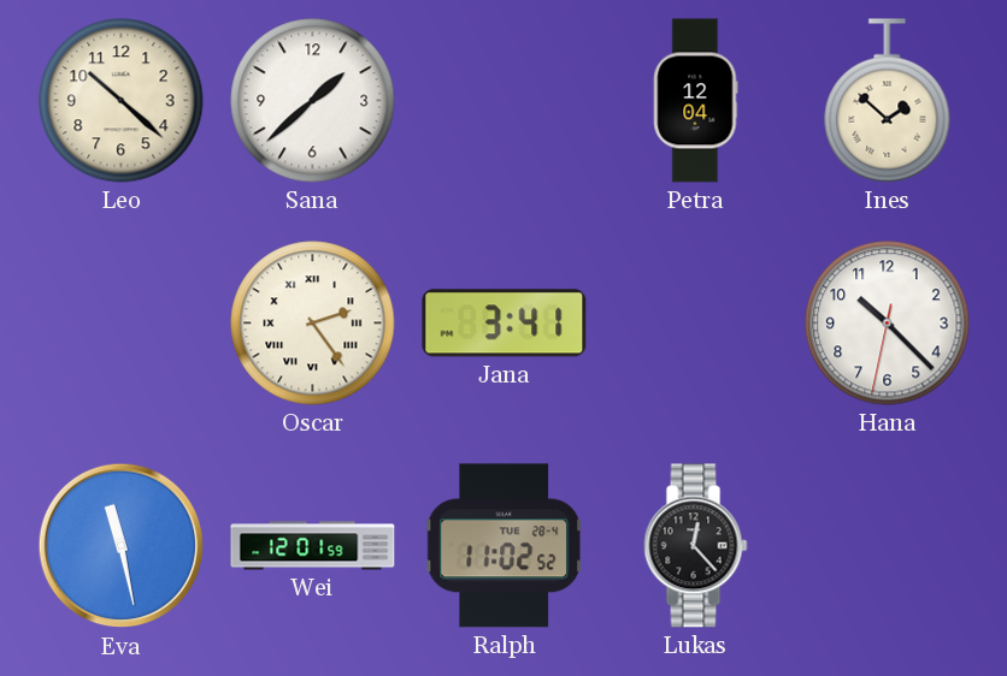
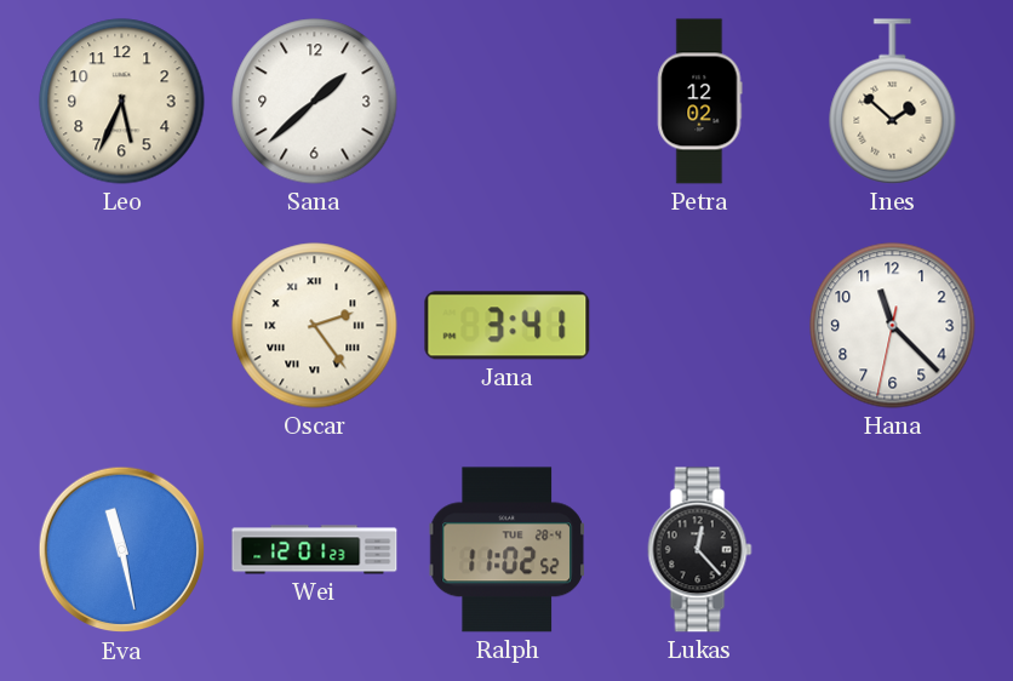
Leo: 10:22 -> 5:34 (122, 102)
Petra: 12:04 -> 12:02 (700, 102)
Hana: 10:22 -> 11:22 (893, 326)
Wei: 12:01:59 -> 12:01:23 (315, 550)
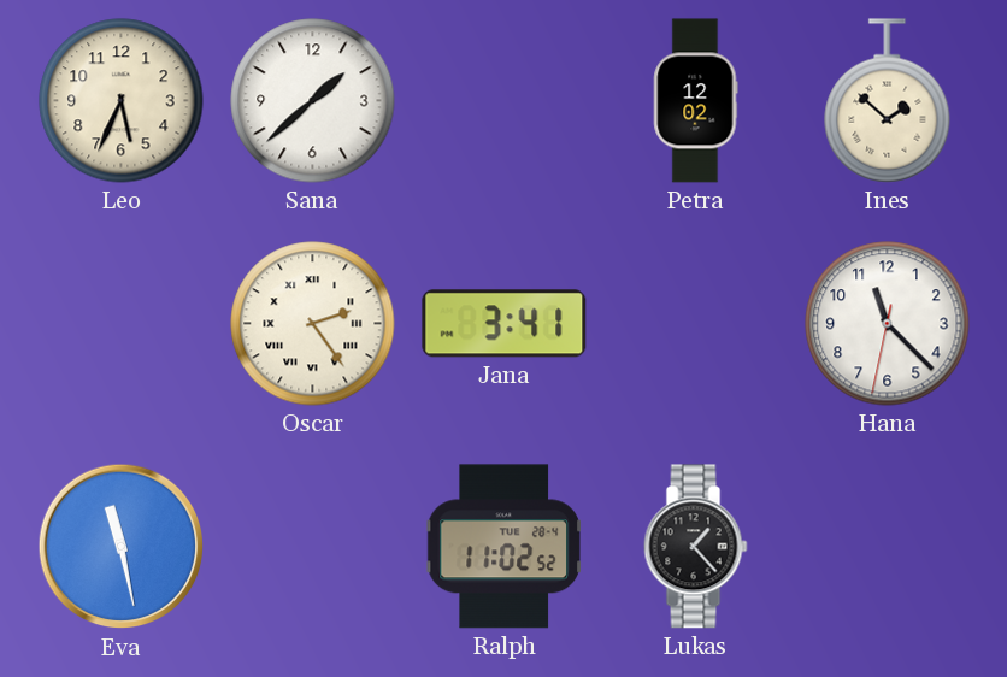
Wei: 12:01 -> none (315, 550)
Lukas: 12:23 -> 1:23 (696, 547)
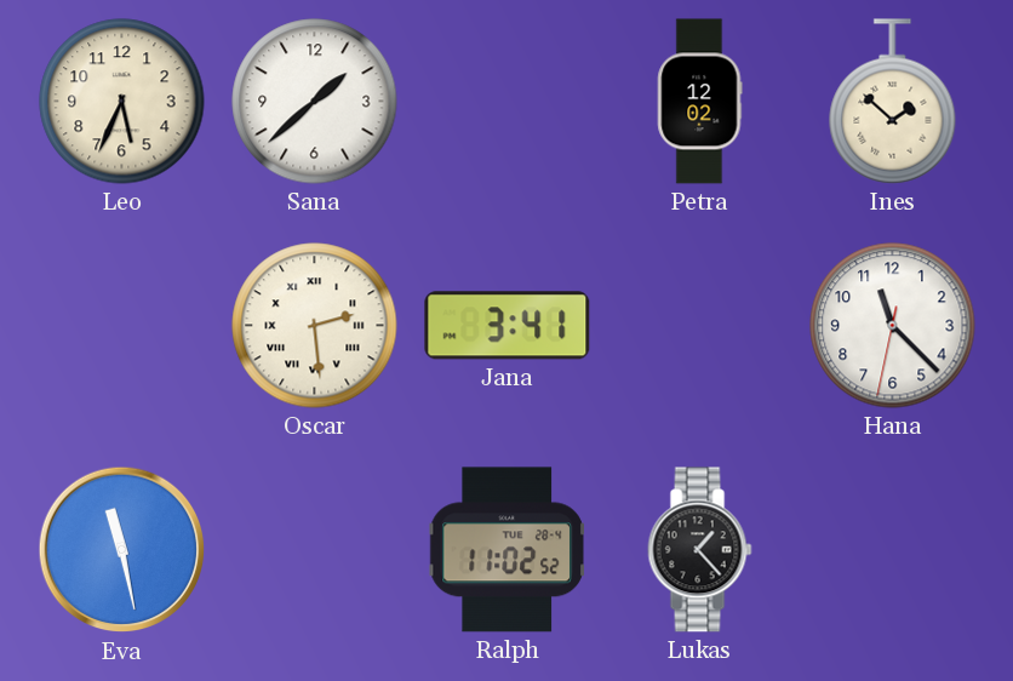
Oscar: 2:24 -> 2:29 (315, 326)
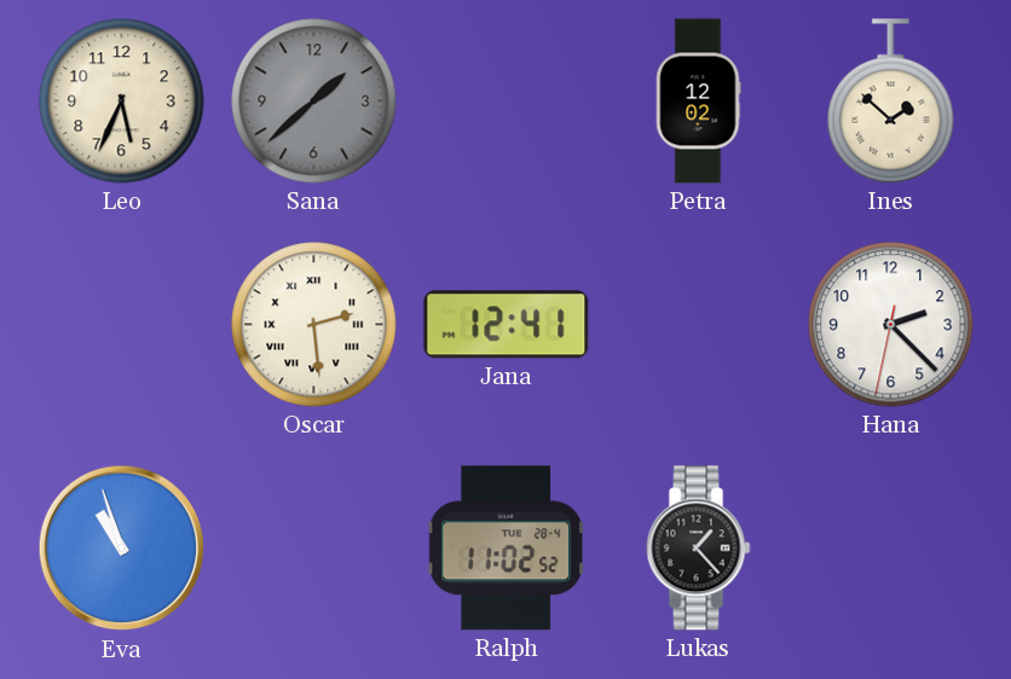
Sana dial: white -> grey (314, 101)
Jana: 3:41 -> 12:41 (507, 325)
Hana: 11:22 -> 2:22 (891, 325)
Eva: 11:28 -> 10:57 (122, 549)
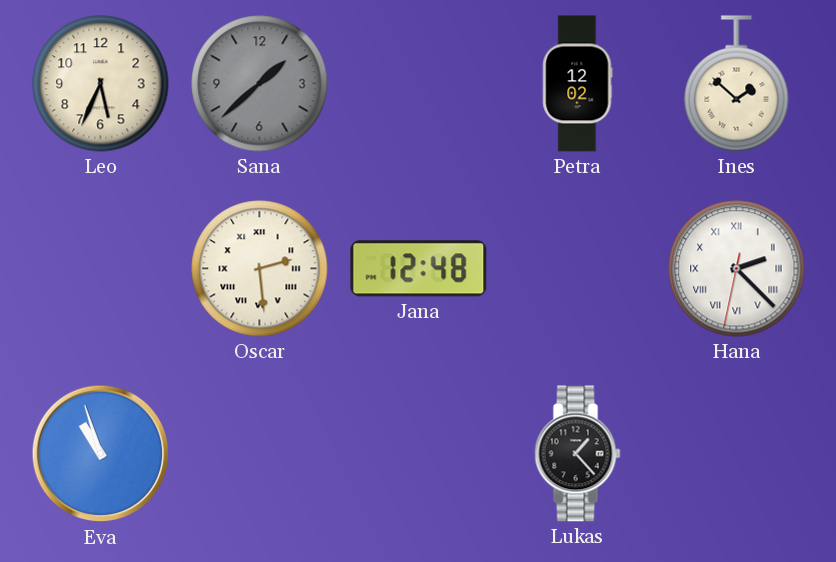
Jana: 12:41 -> 12:48 (419, 269)
Hana numerals: Arabic -> Roman (737, 269)
Ralph: 11:02 -> none (505, 549)
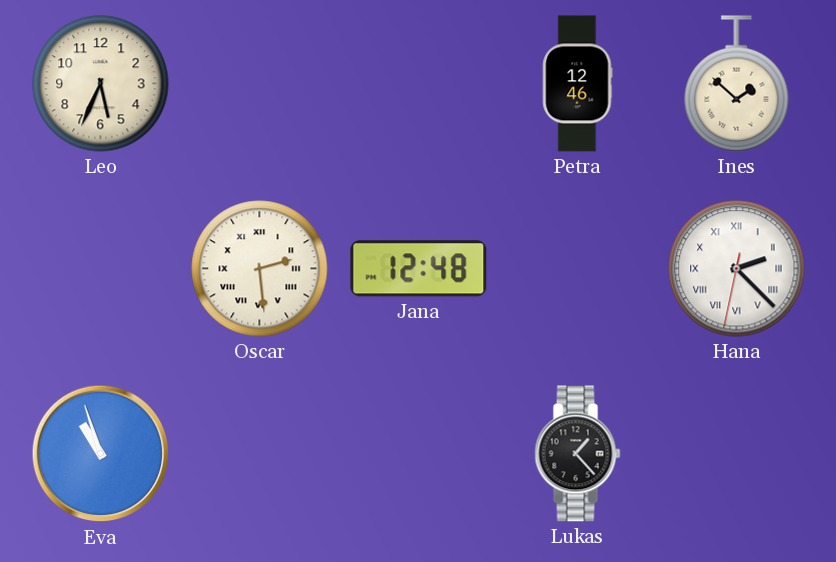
Sana: 1:38 -> none (260, 84)
Petra: 12:02 -> 12:46 (578, 84)
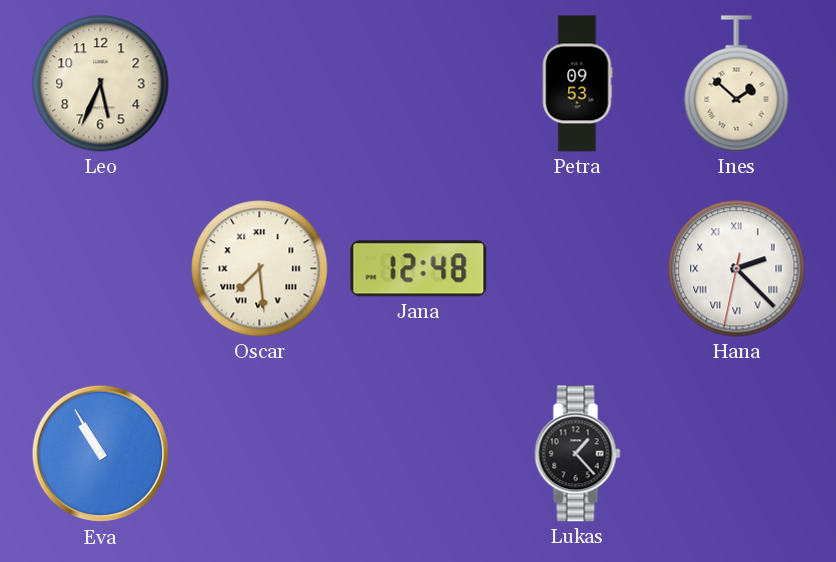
Petra: 12:46 -> 09:53 (578, 84)
Oscar: 2:29 -> 7:29 (260, 269)
Eva: 10:57 -> 10:55 (101, 454)
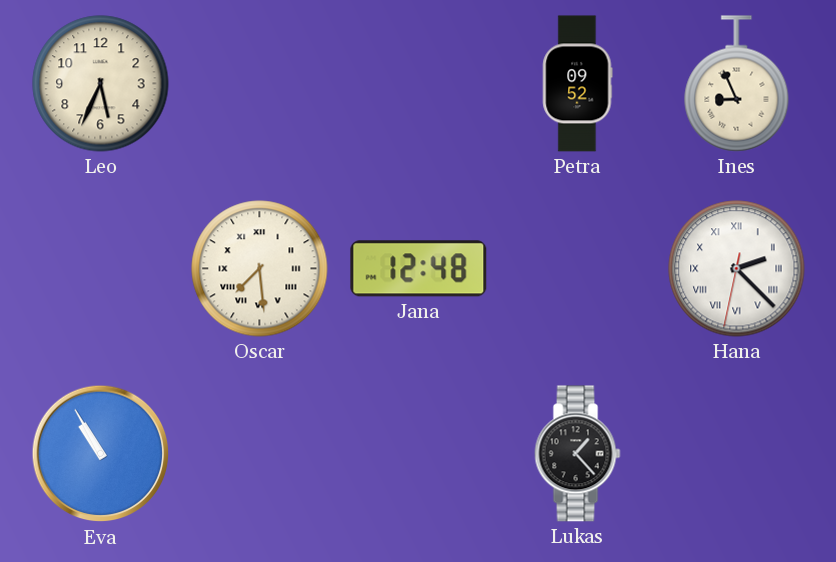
Petra: 09:53 -> 09:52 (578, 84)
Ines: 1:52 -> 8:56 (737, 84)
